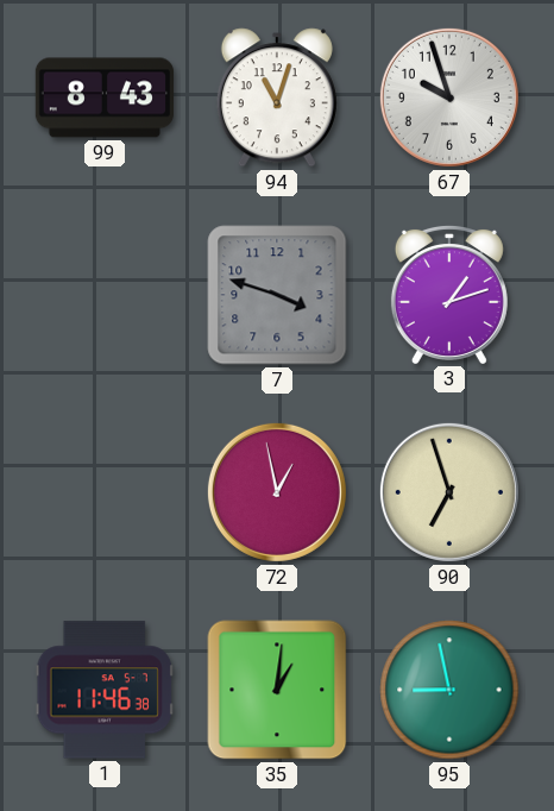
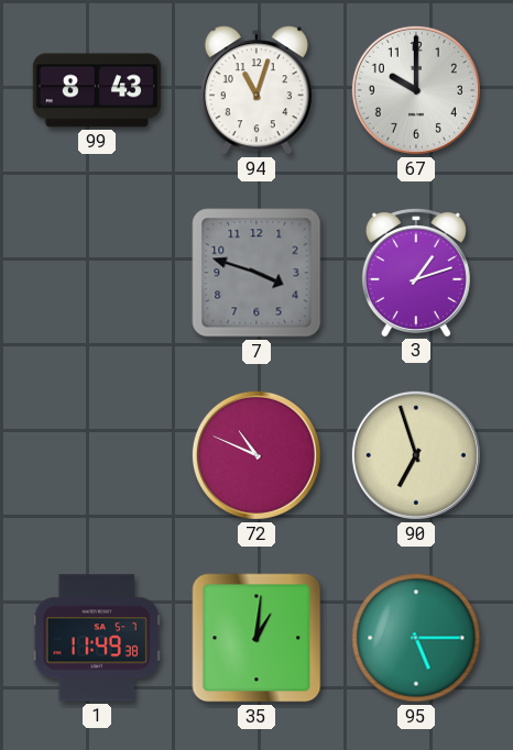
67: 9:57 -> 10:00 (416, 90)
72: 12:58 -> 10:49 (256, 455)
1: 11:46 -> 11:49 (97, 638)
95: 8:58 -> 5:15 (416, 638)
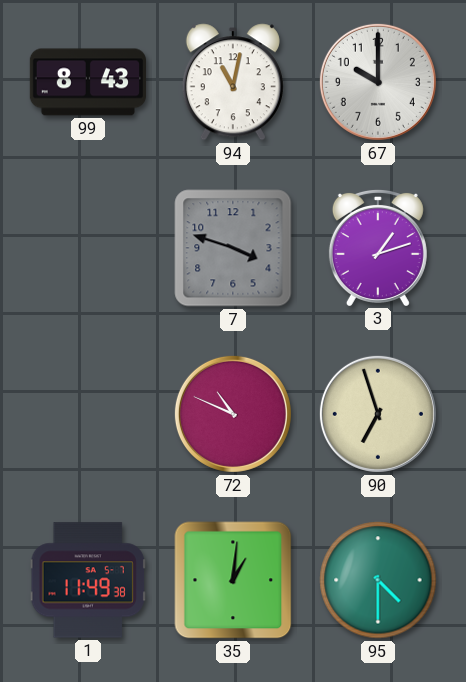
94: 11:03 -> 11:02 (233, 82)
95: 5:15 -> 4:30 (378, 580)
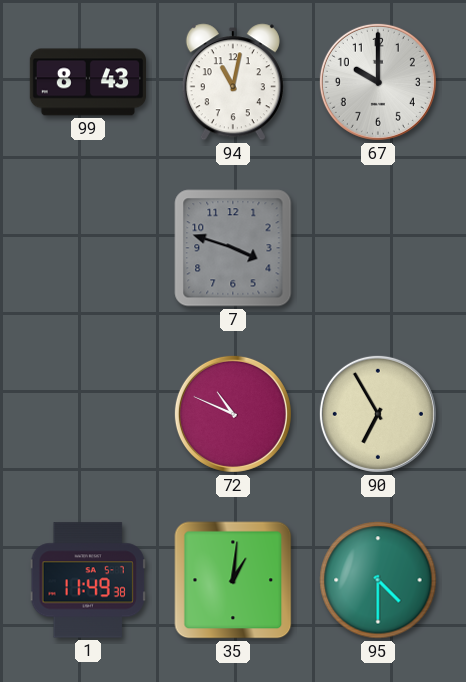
3: 1:12 -> none (378, 247)
90: 6:57 -> 6:55 (378, 414)
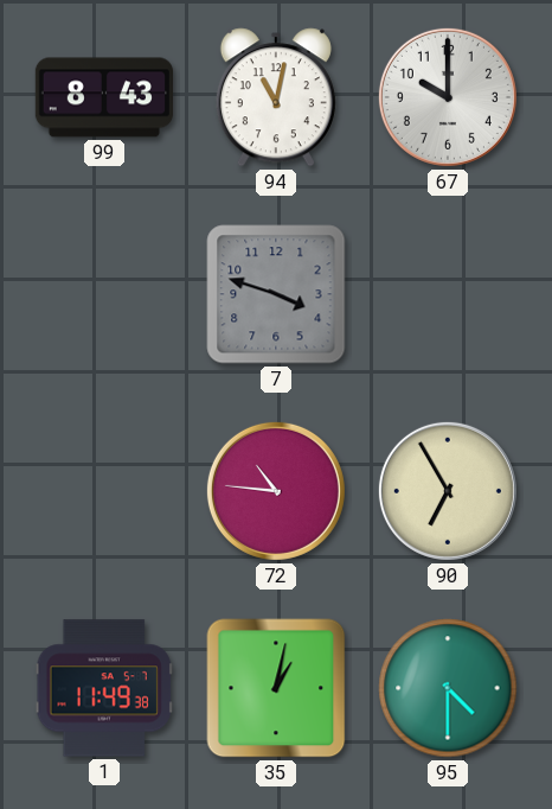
72: 10:49 -> 10:46 (276, 491)
35: 1:01 -> 1:02 (276, 688)
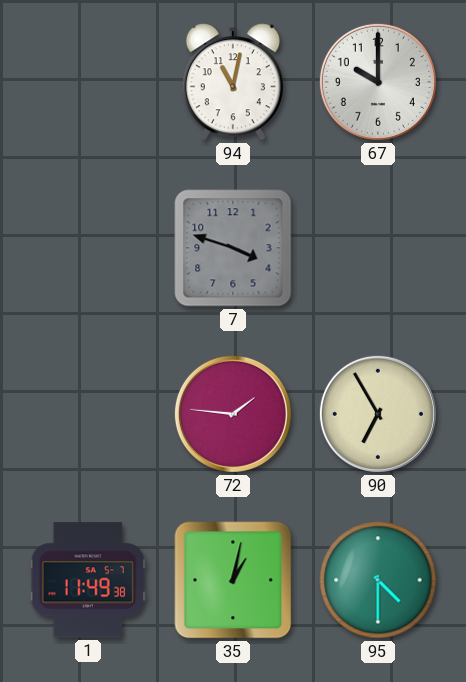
99: 8:43 -> none (103, 97)
72: 10:46 -> 1:46 (233, 414)
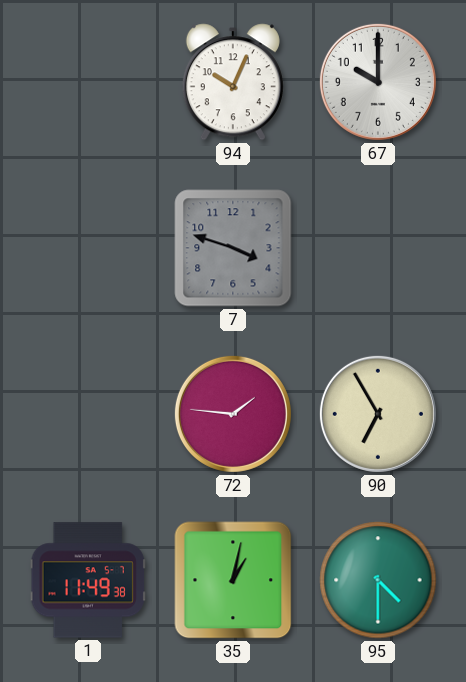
94: 11:02 -> 10:04 (233, 82)
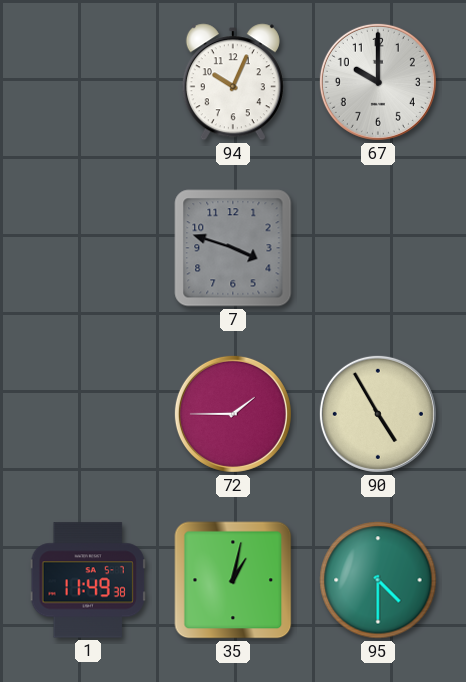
72: 1:46 -> 1:45 (233, 414)
90: 6:55 -> 4:55 (378, 414)
